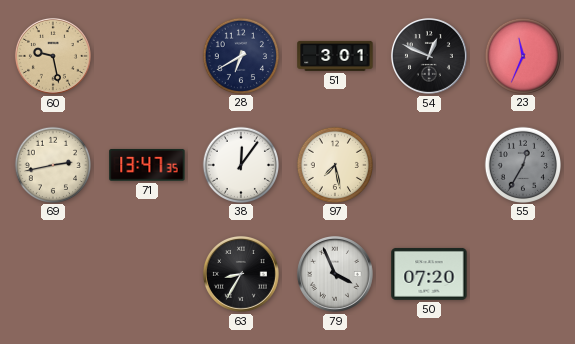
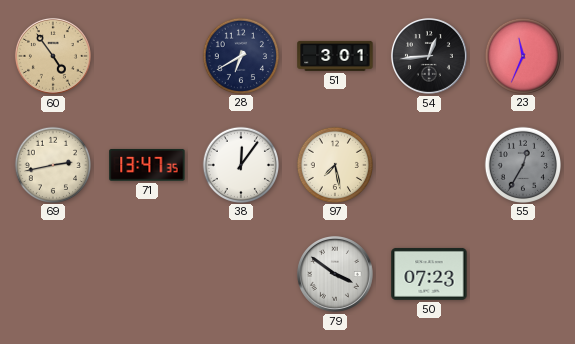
60: 9:28 -> 4:54 (53, 56)
54: 12:49 -> 12:44 (429, 56)
63: 8:35 -> none (241, 274)
79: 3:56 -> 3:51 (335, 274)
50: 07:20 -> 07:23 (429, 274)
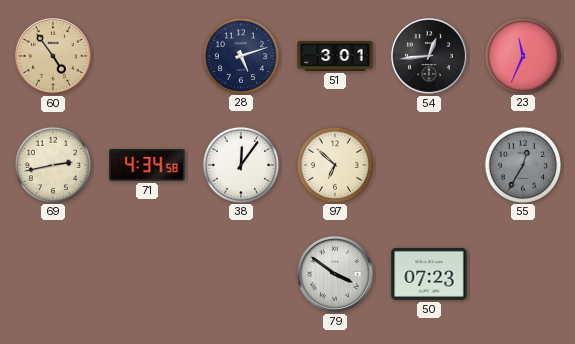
28: 6:40 -> 5:12 (240, 55)
71: 13:47 -> 4:34 (147, 165)
97: 7:28 -> 6:52 (334, 164)
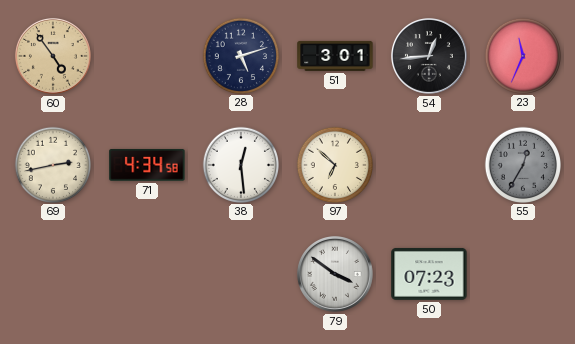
38: 12:06 -> 12:29 (240, 164)
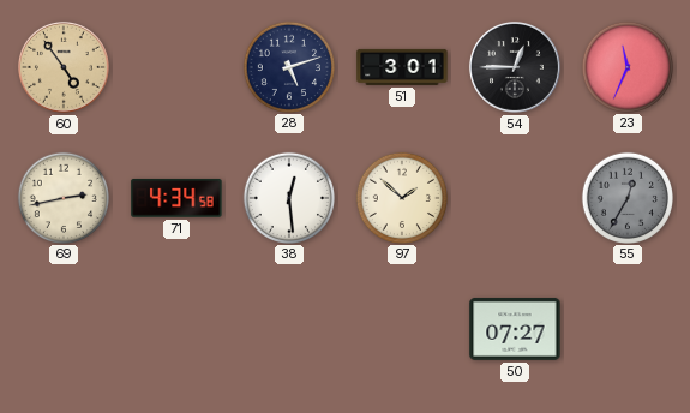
54: 12:44 -> 12:45 (515, 67)
97: 6:52 -> 1:52 (401, 197)
79: 3:51 -> none (335, 274)
50: 07:23 -> 07:27 (515, 329)
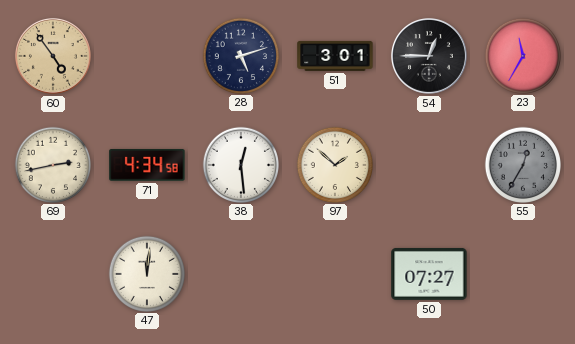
23: 11:34 -> 11:35 (522, 55)
47: none -> 12:01 (146, 273)
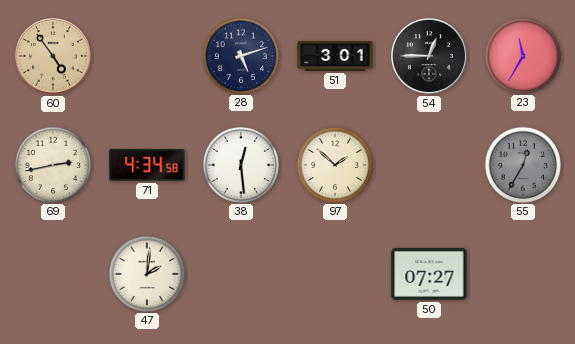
47: 12:01 -> 2:01 (146, 273)
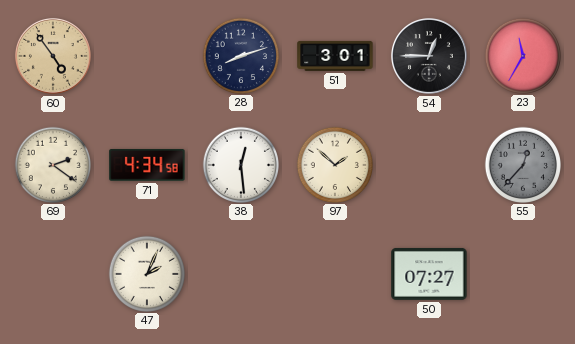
28: 5:12 -> 8:12 (240, 55)
69: 2:43 -> 2:21 (52, 164)
55: 12:35 -> 12:37 (522, 164)
47: 2:01 -> 2:04 (146, 273)
